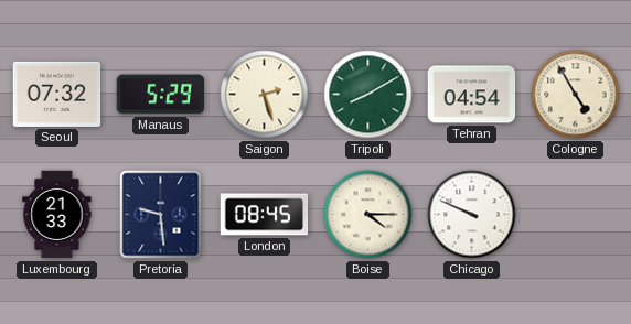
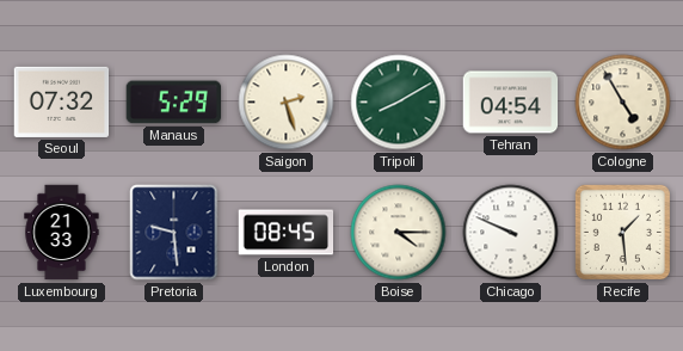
Recife: none -> 1:29 (622, 232)
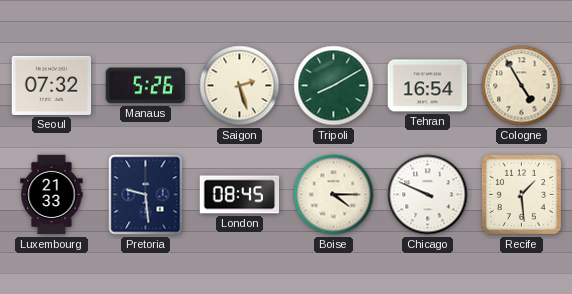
Manaus: 5:29 -> 5:26 (146, 86)
Tehran: 04:54 -> 16:54 (428, 86)
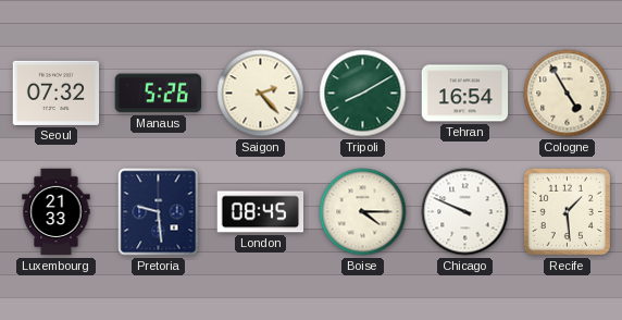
Saigon: 2:27 -> 2:23 (261, 94)
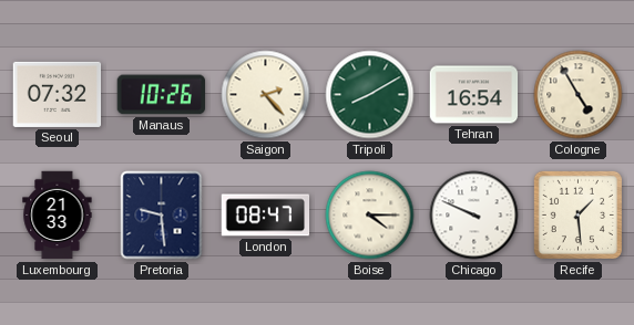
Manaus: 5:26 -> 10:26 (162, 95)
London: 08:45 -> 08:47 (266, 216)
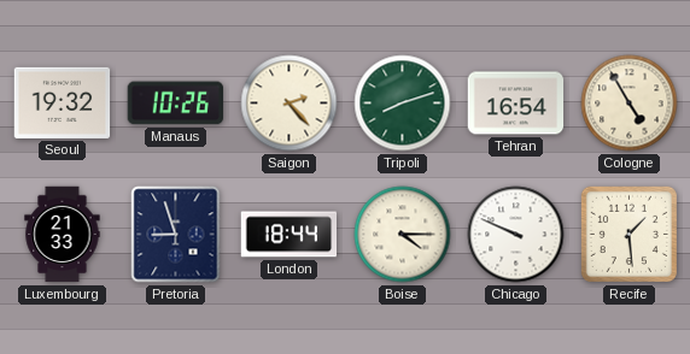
Seoul: 07:32 -> 19:32 (63, 102)
Tripoli: 8:10 -> 8:12 (403, 104)
Pretoria: 9:29 -> 8:57 (176, 235)
London: 08:47 -> 18:44 (290, 235)
